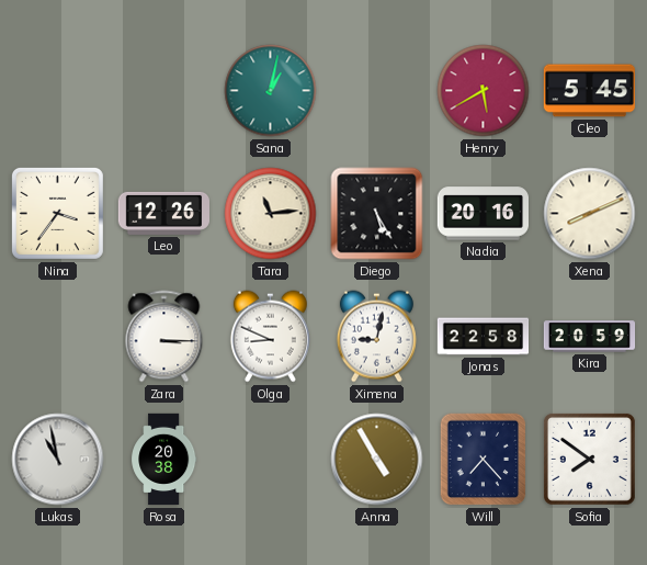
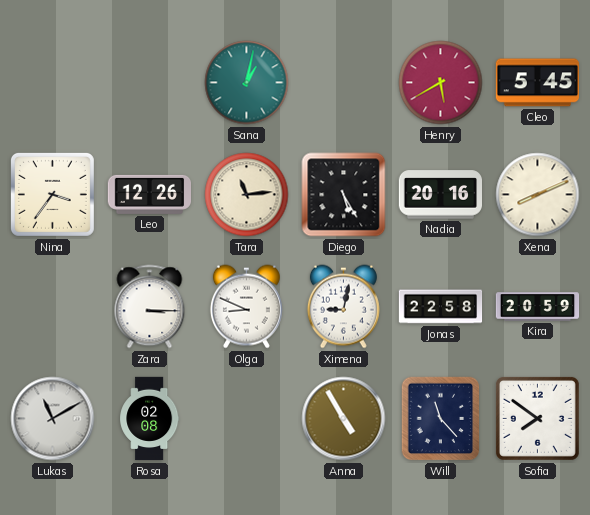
Lukas: 10:58 -> 11:10 (53, 419)
Rosa: 20:38 -> 02:08 (150, 419)
Will: 7:23 -> 11:23 (441, 419)
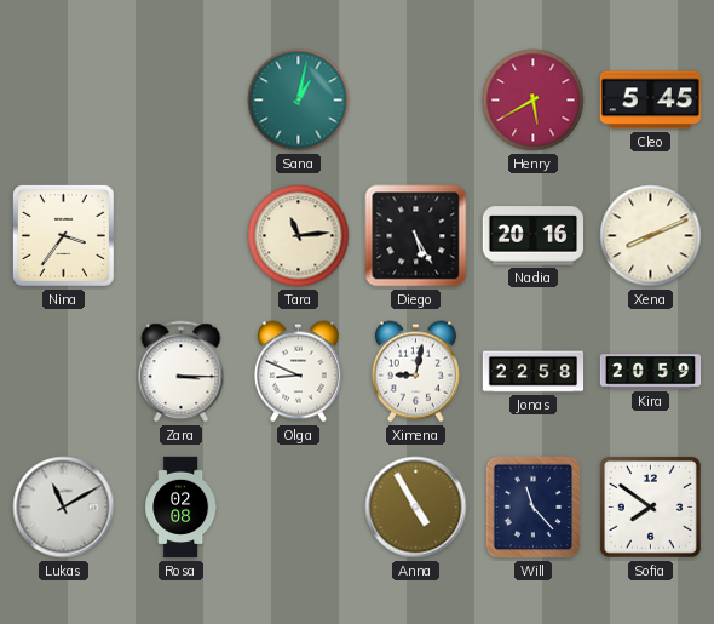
Leo: 12:26 -> none (149, 194)
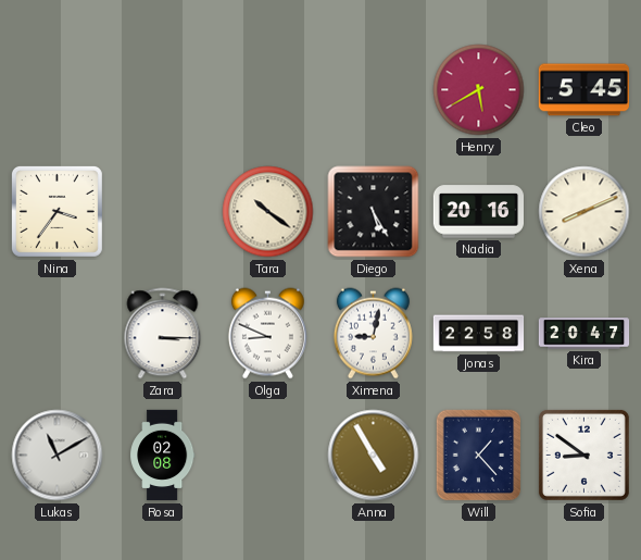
Sana: 1:02 -> none (299, 101)
Tara: 11:14 -> 10:21 (268, 212)
Kira: 20:59 -> 20:47 (585, 334)
Will: 11:23 -> 1:23 (479, 456)
Sofia: 7:51 -> 8:51 (583, 455)
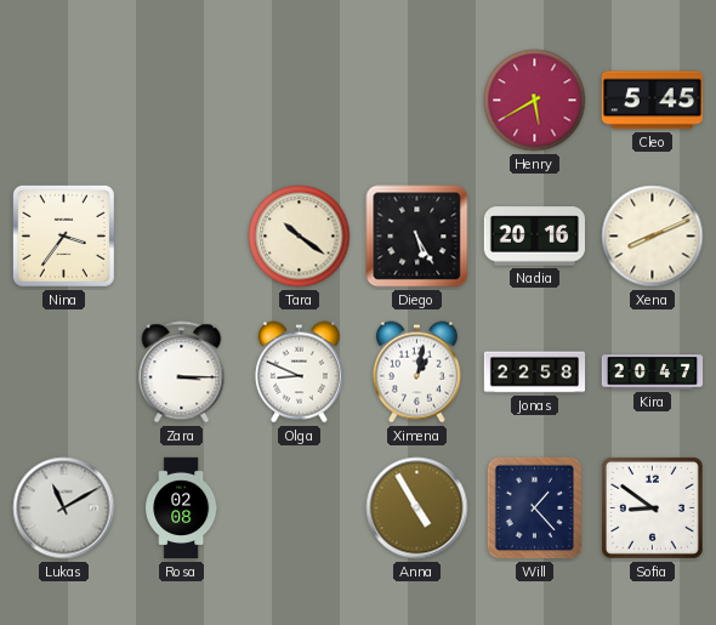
Ximena: 9:02 -> 1:02 (416, 373)
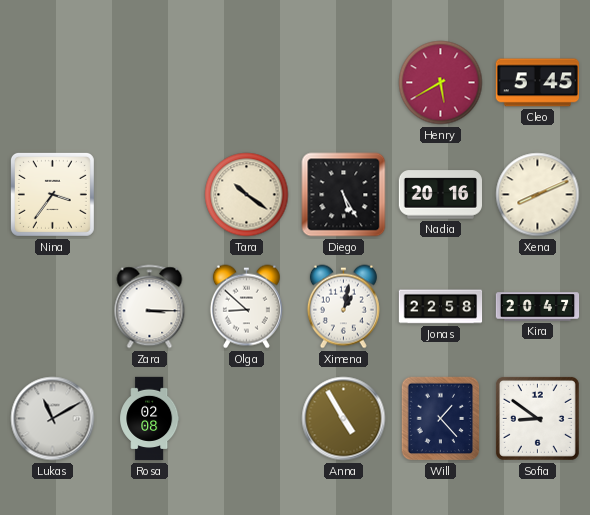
Olga: 8:49 -> 8:52 (246, 307)
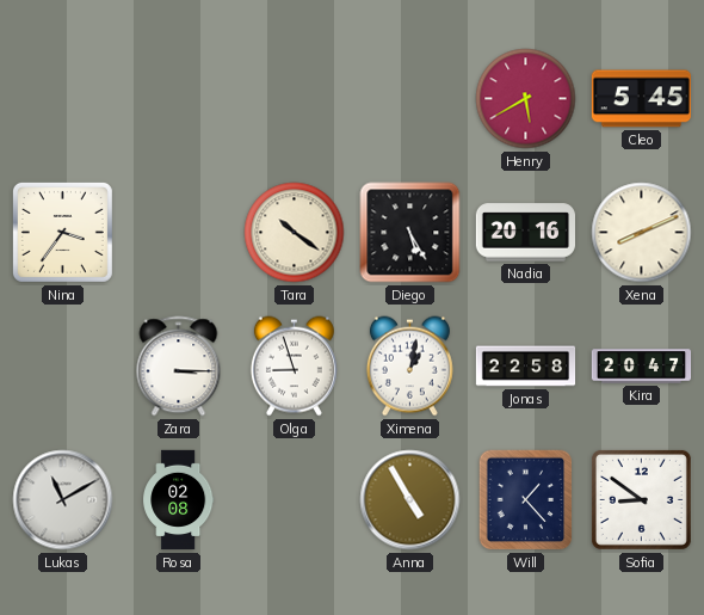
Olga: 8:52 -> 8:57 (294, 367)
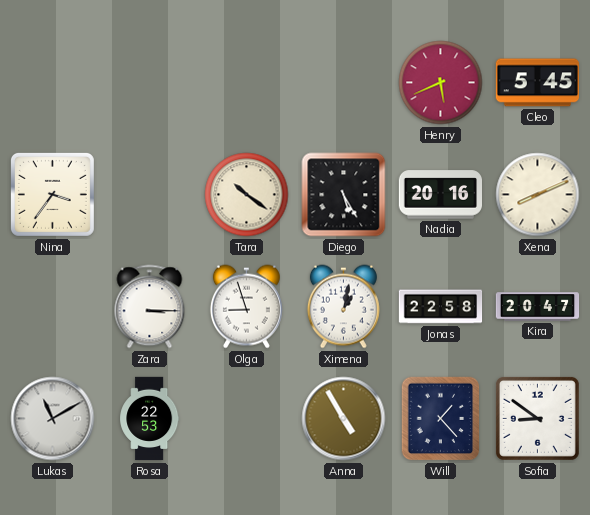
Henry: 5:40 -> 5:41 (441, 83)
Rosa: 02:08 -> 22:53 (150, 419)
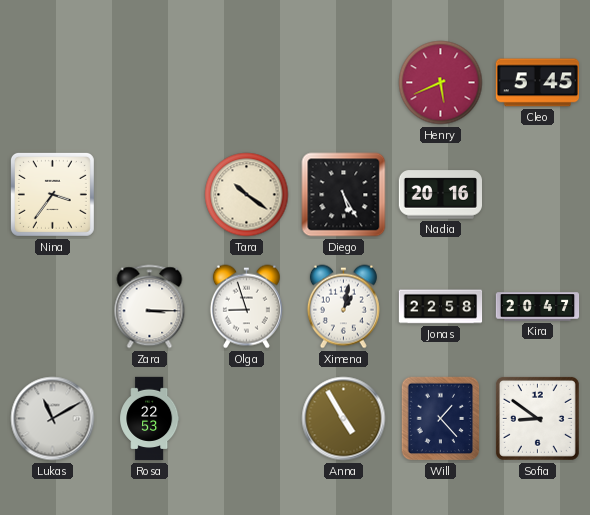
Xena: 8:11 -> none (538, 195)
